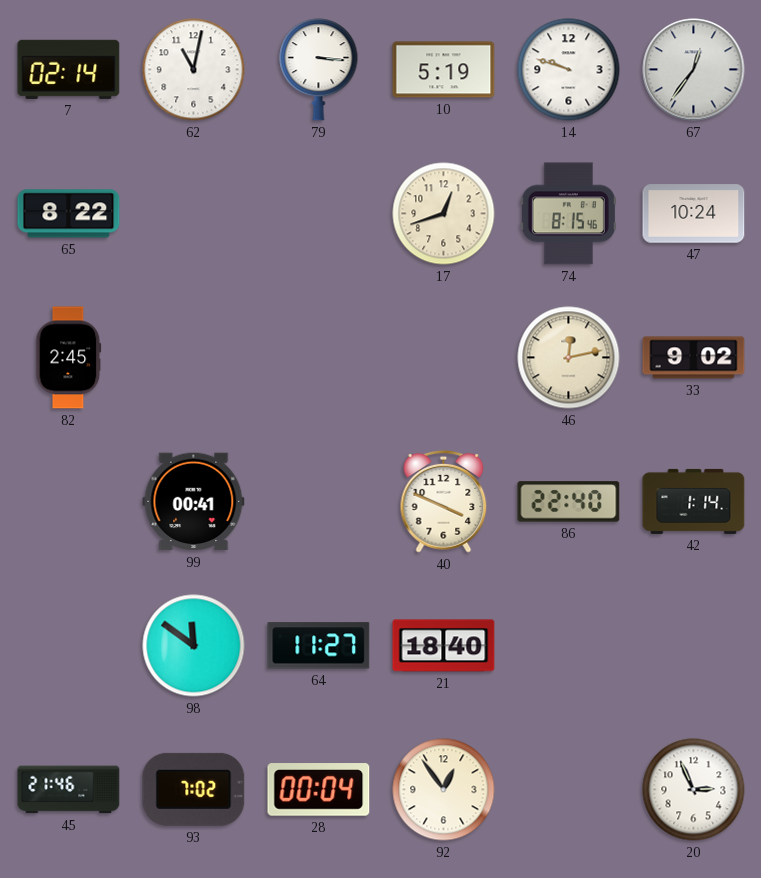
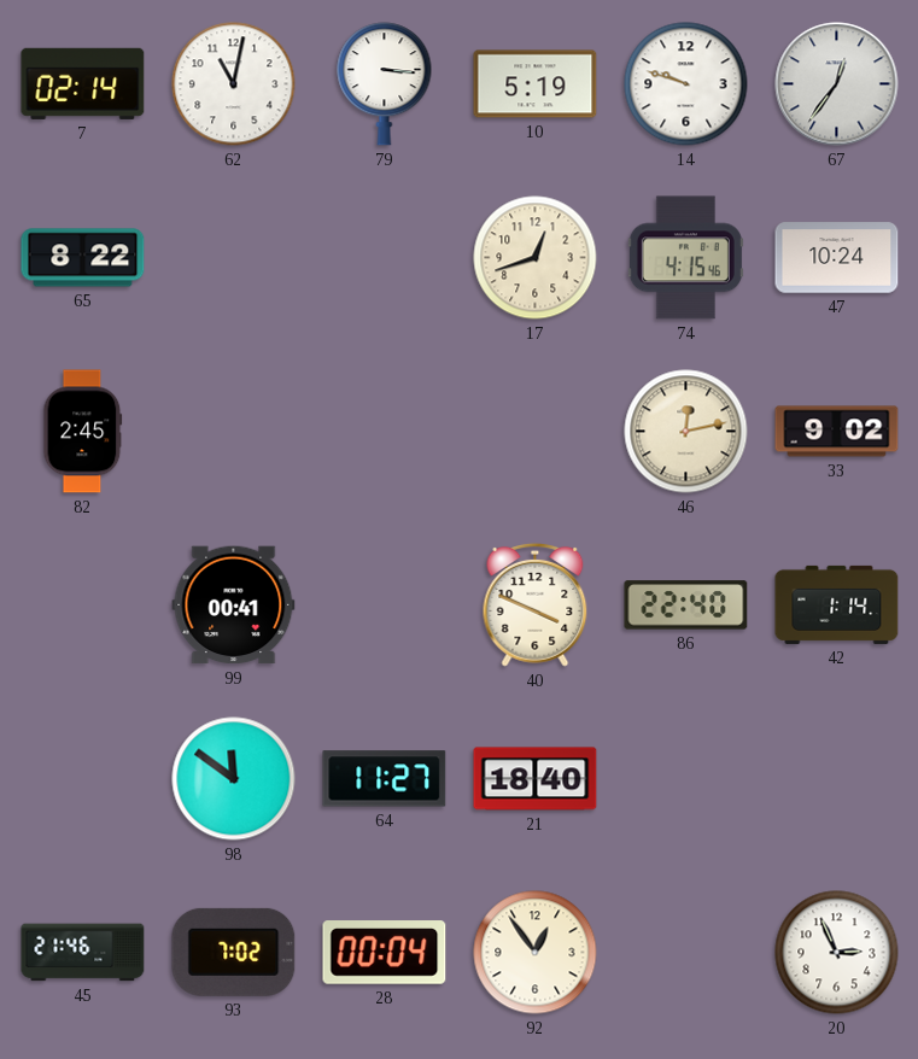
74: 8:15 -> 4:15 (685, 258)
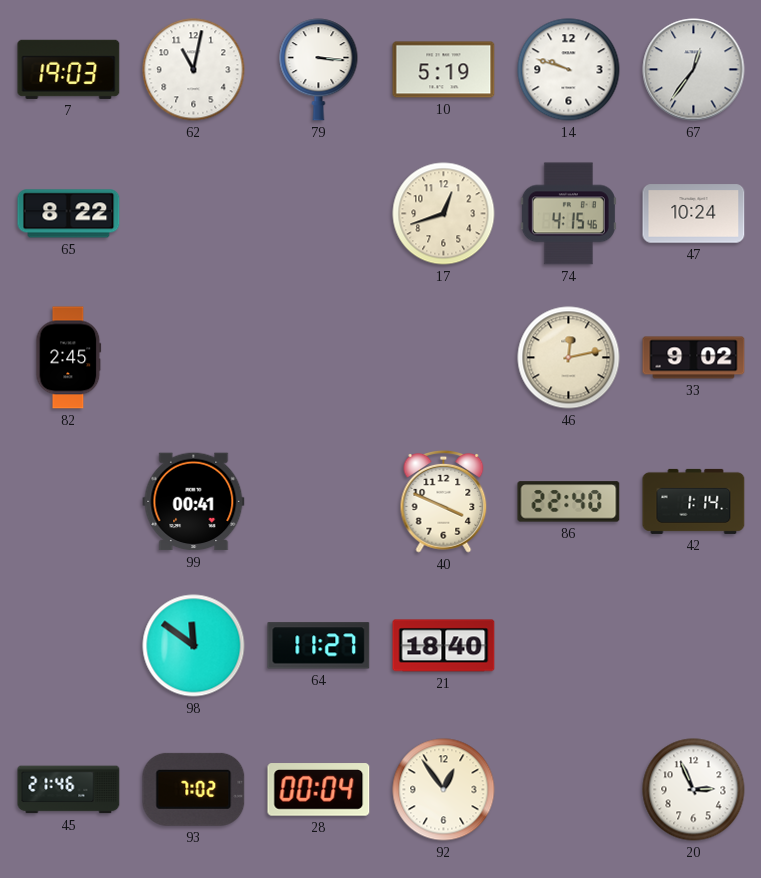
7: 02:14 -> 19:03 (69, 69)
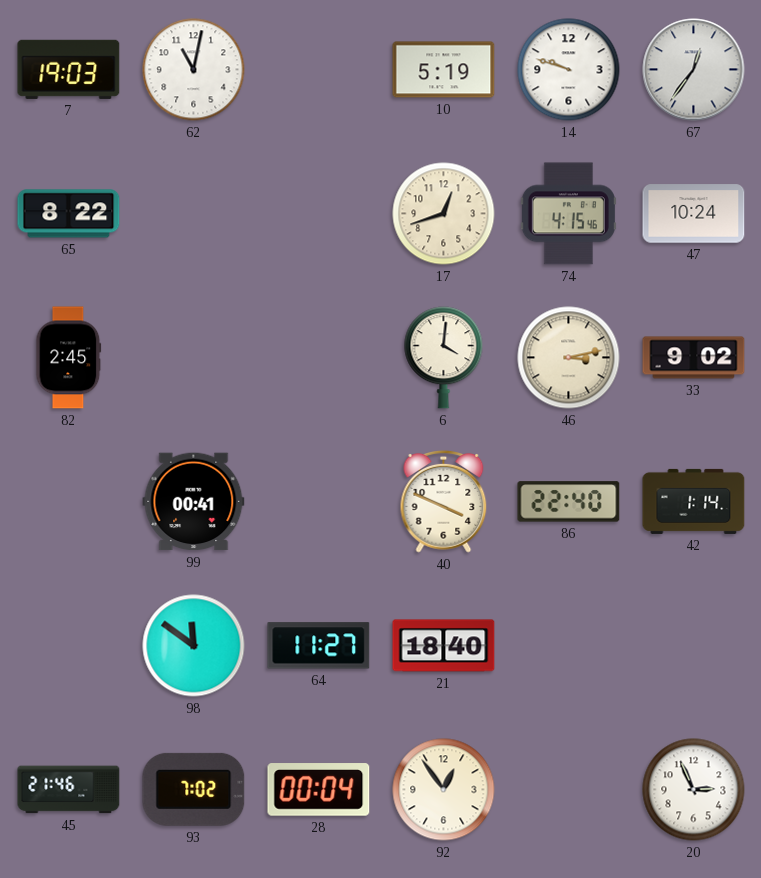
79: 3:16 -> none (319, 70)
6: none -> 4:01 (444, 358)
46: 12:13 -> 3:13 (569, 358)
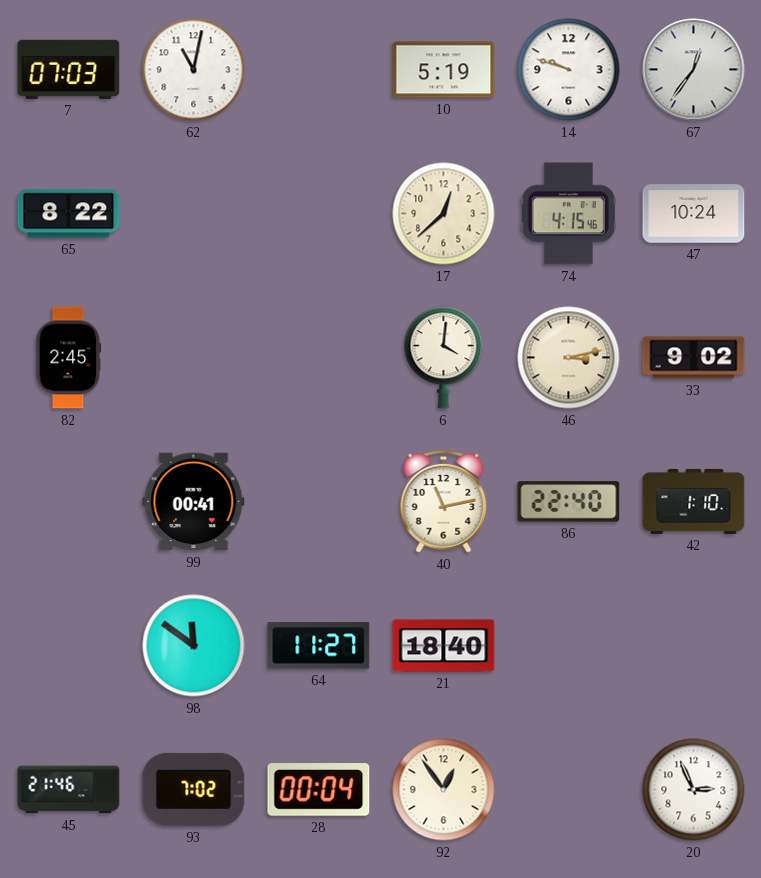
7: 19:03 -> 07:03 (69, 69)
17: 12:42 -> 12:38 (444, 214)
40: 3:49 -> 11:13 (444, 501)
42: 1:14 -> 1:10 (694, 501)
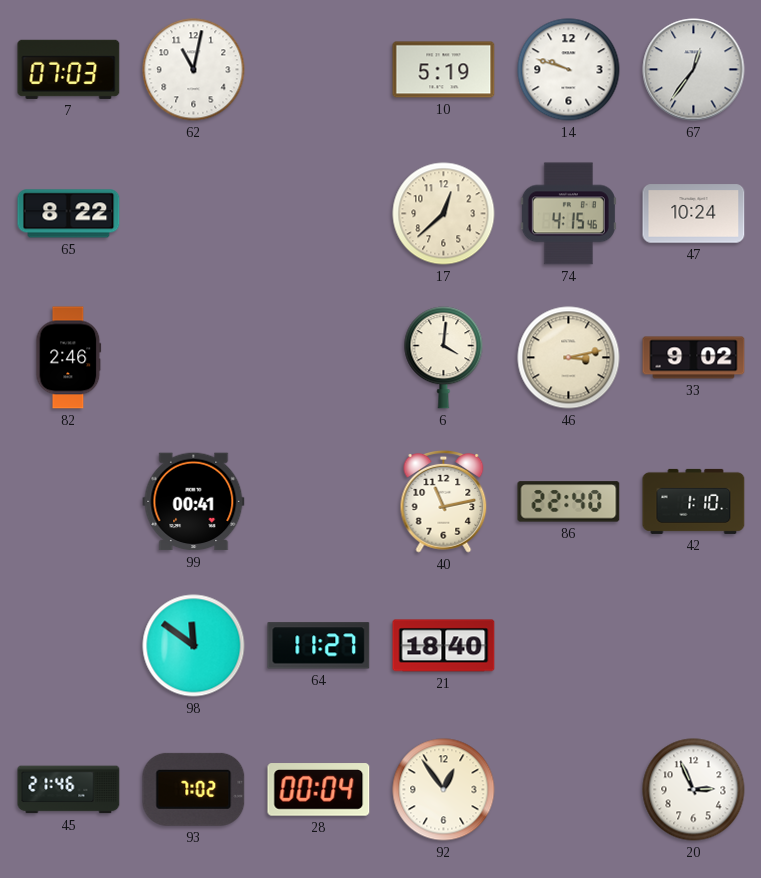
82: 2:45 -> 2:46 (69, 358)
